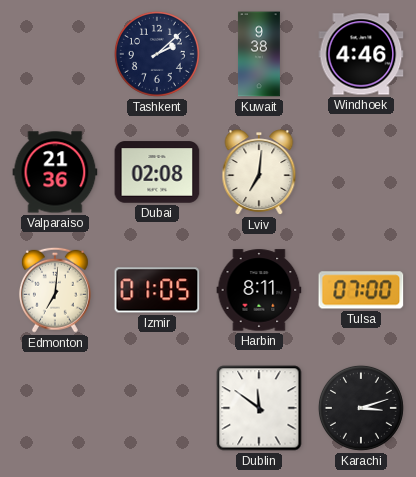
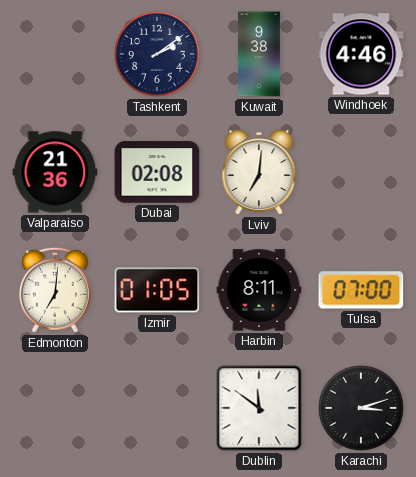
Tashkent: 2:08 -> 2:09 (157, 54)
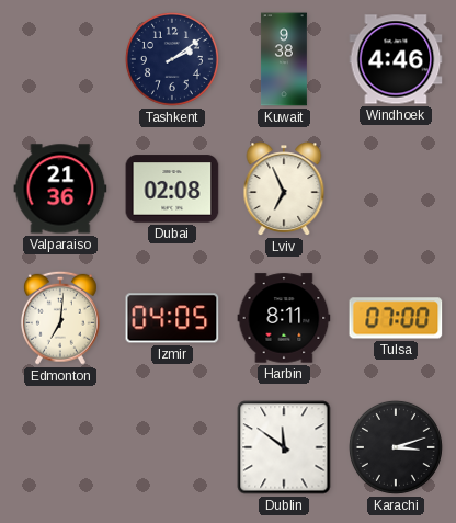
Lviv: 7:01 -> 6:56 (284, 189)
Izmir: 01:05 -> 04:05 (172, 318)
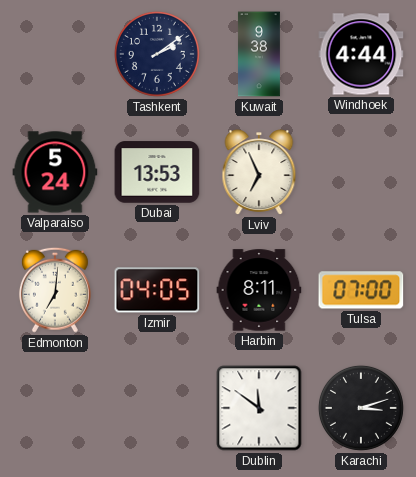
Windhoek: 4:46 -> 4:44 (361, 54)
Valparaiso: 21:36 -> 5:24 (55, 172)
Dubai: 02:08 -> 13:53 (157, 172)
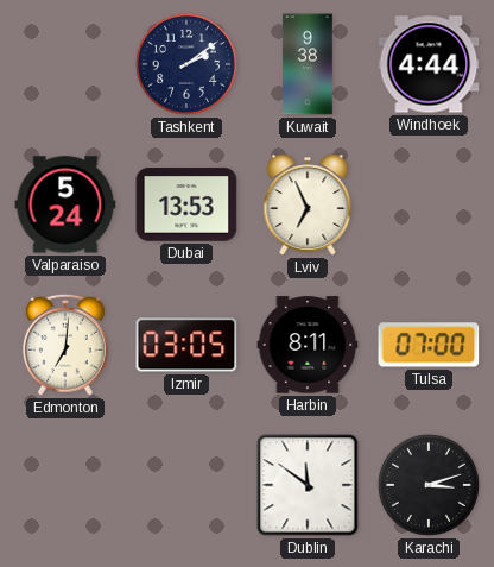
Izmir: 04:05 -> 03:05 (186, 345)
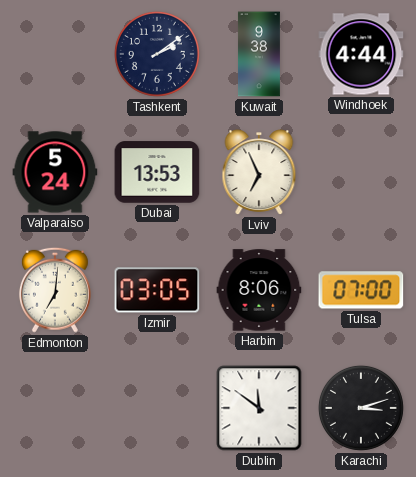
Harbin: 8:11 -> 8:06 (259, 290)
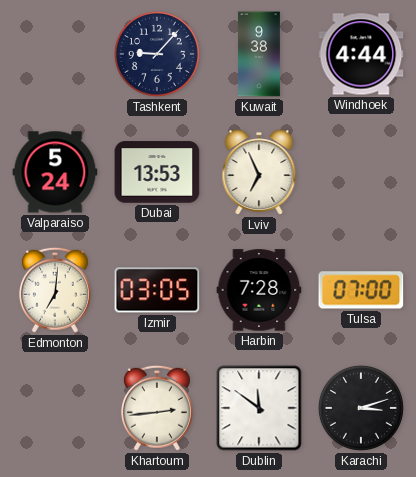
Tashkent: 2:09 -> 9:07 (157, 54)
Harbin: 8:06 -> 7:28 (259, 290)
Khartoum: none -> 2:44 (157, 408)
